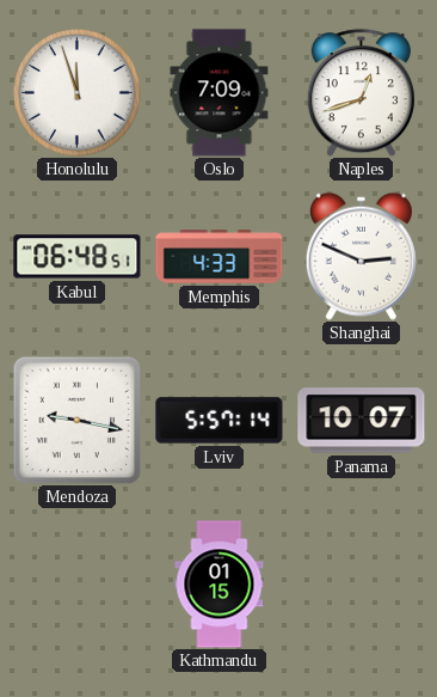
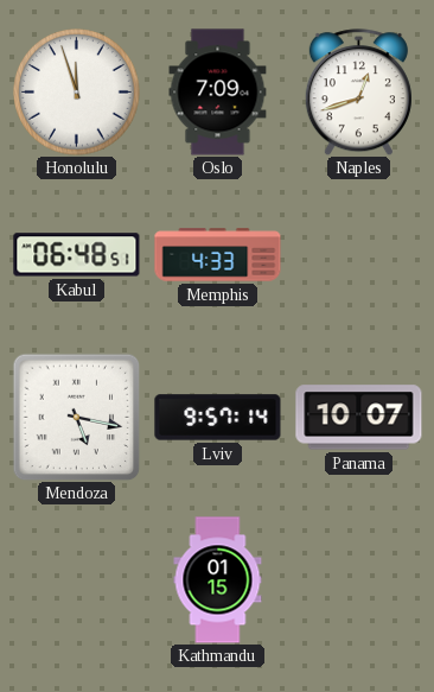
Shanghai: 2:49 -> none (361, 256)
Mendoza: 9:17 -> 5:17 (76, 417)
Lviv: 5:57 -> 9:57 (218, 418)
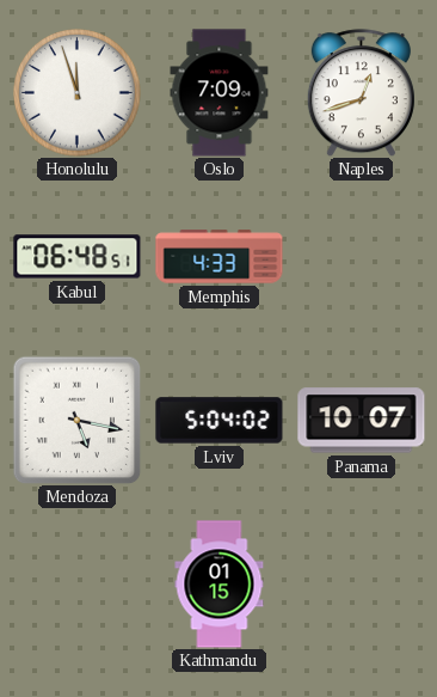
Lviv: 9:57 -> 5:04 (220, 421)
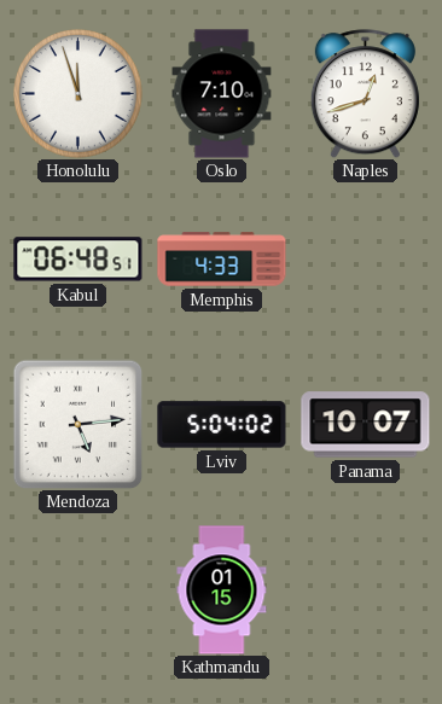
Oslo: 7:09 -> 7:10 (222, 94)
Mendoza: 5:17 -> 5:14 (77, 424)
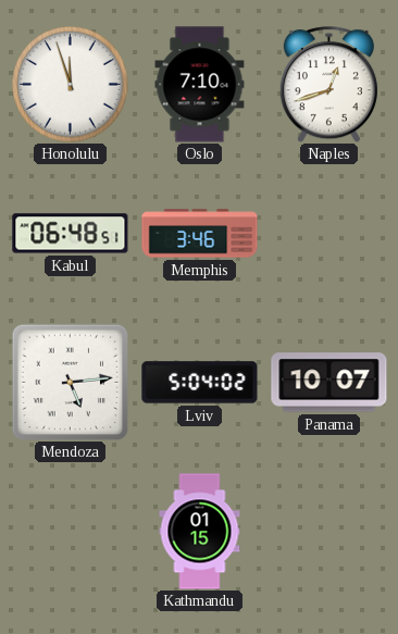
Memphis: 4:33 -> 3:46 (200, 234)
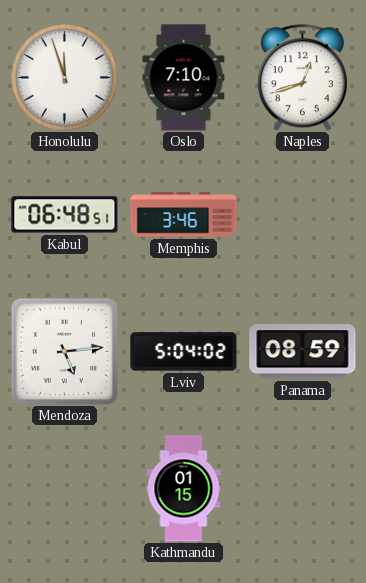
Panama: 10:07 -> 08:59 (303, 352)
